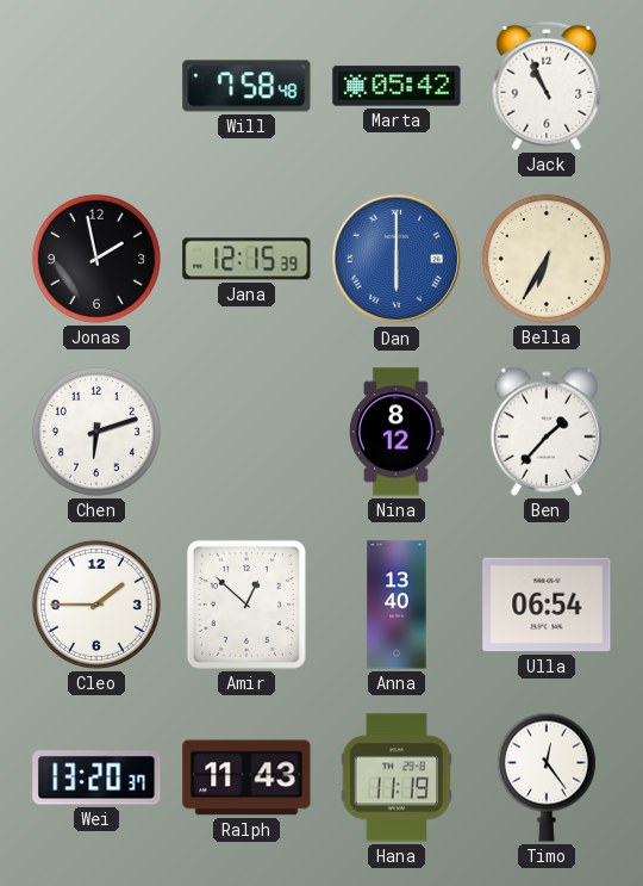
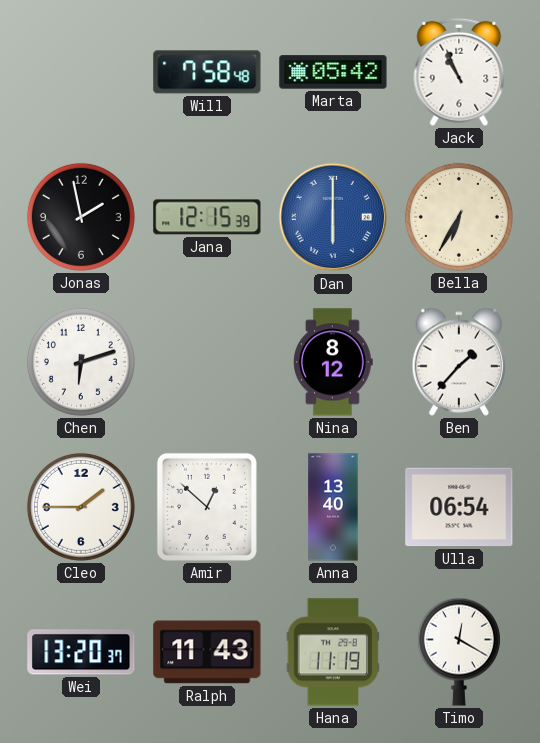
Timo: 12:24 -> 12:20 (459, 652)
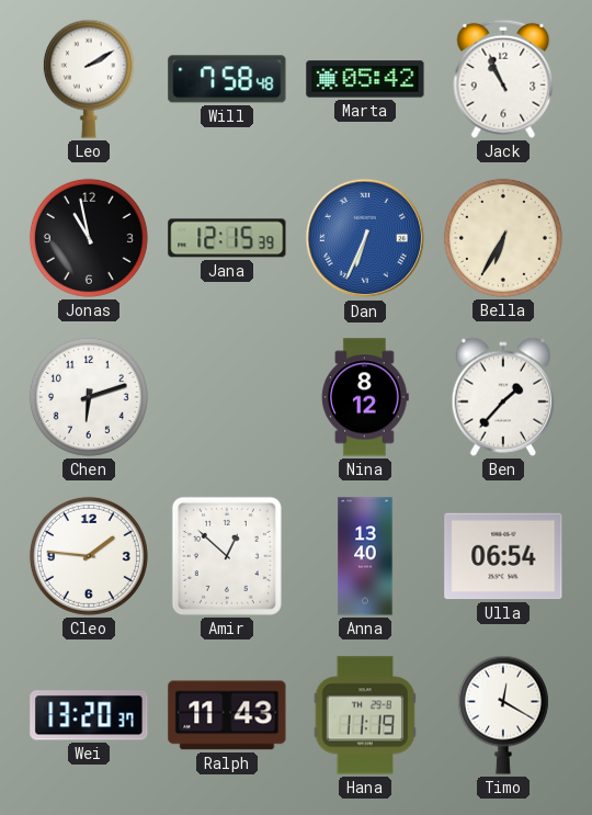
Leo: none -> 2:10 (89, 79)
Jonas: 1:58 -> 10:58 (89, 238)
Dan: 6:00 -> 6:34 (365, 238)
Cleo: 1:45 -> 1:46 (89, 556)
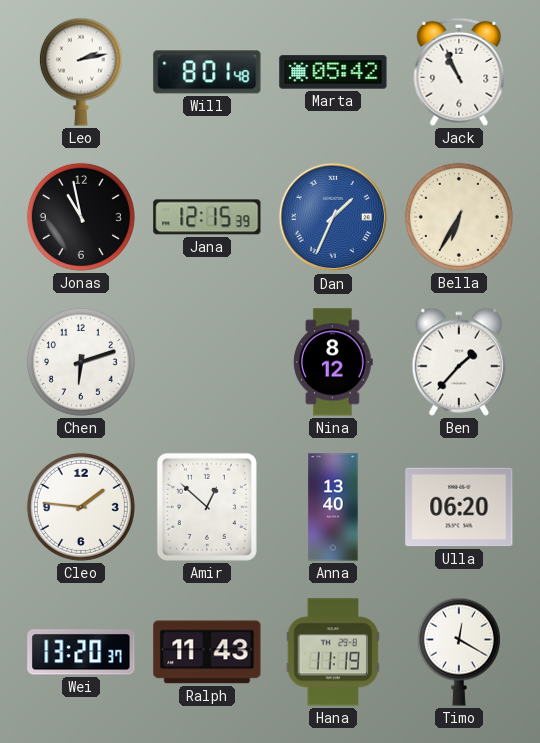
Leo: 2:10 -> 2:13 (81, 72)
Will: 7:58 -> 8:01 (207, 72)
Dan: 6:34 -> 1:34 (333, 217)
Ulla: 06:54 -> 06:20 (459, 507)
